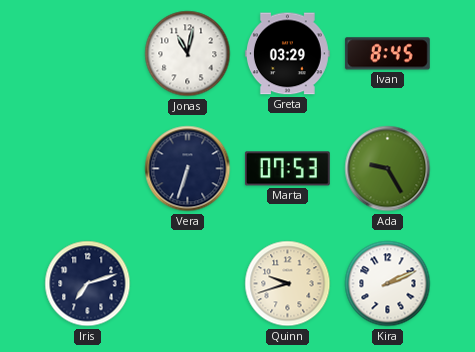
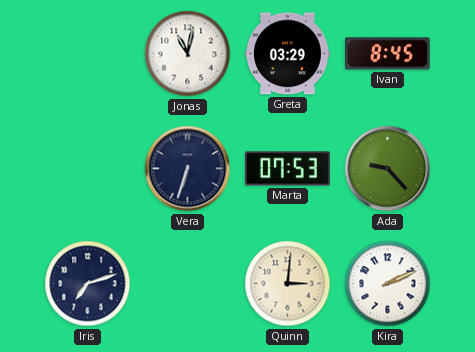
Ada: 9:25 -> 9:23 (388, 169)
Quinn: 9:42 -> 3:01 (288, 284)
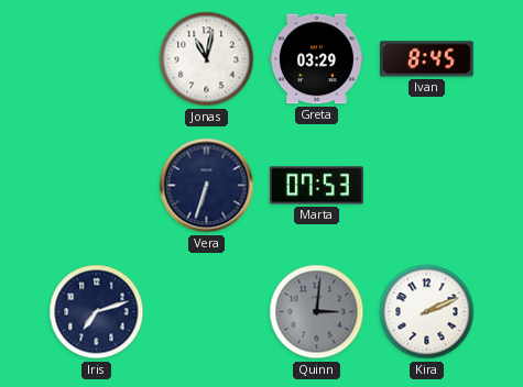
Ada: 9:23 -> none (388, 169)
Quinn dial: cream -> grey (317, 312)
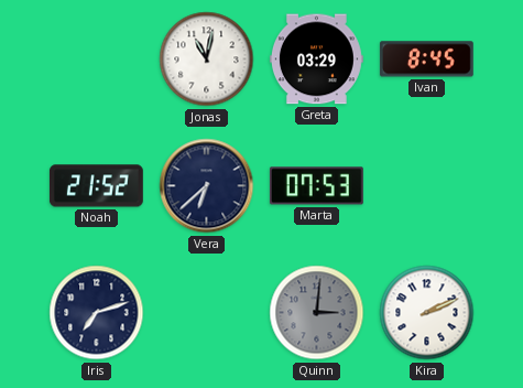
Noah: none -> 21:52 (96, 186)
Vera: 6:33 -> 6:38 (207, 186)
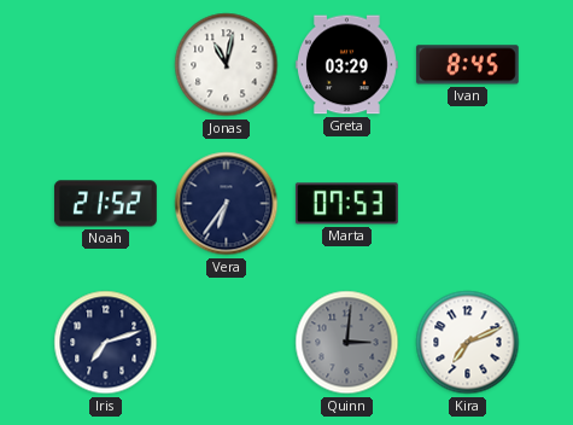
Vera: 6:38 -> 6:36 (227, 204)
Kira: 2:11 -> 7:11 (468, 343)
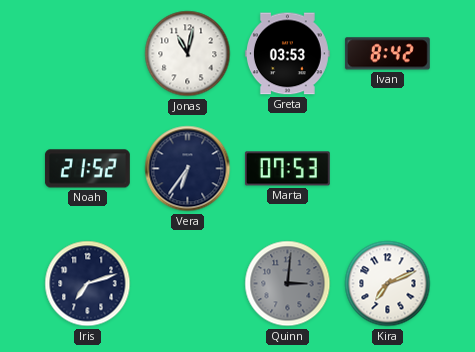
Greta: 03:29 -> 03:53 (287, 54)
Ivan: 8:45 -> 8:42 (387, 54)
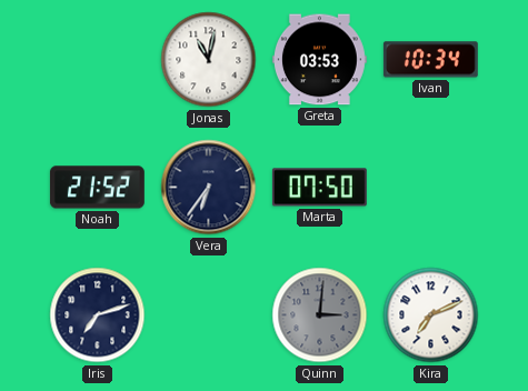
Ivan: 8:42 -> 10:34 (430, 60)
Marta: 07:53 -> 07:50 (319, 188)
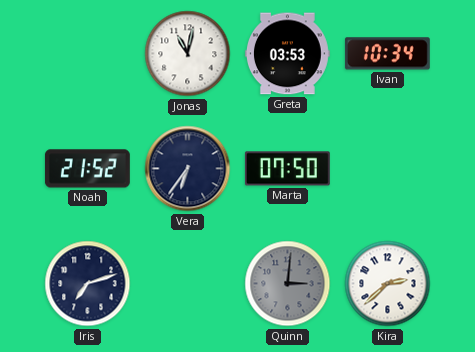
Kira: 7:11 -> 2:38 (388, 284)
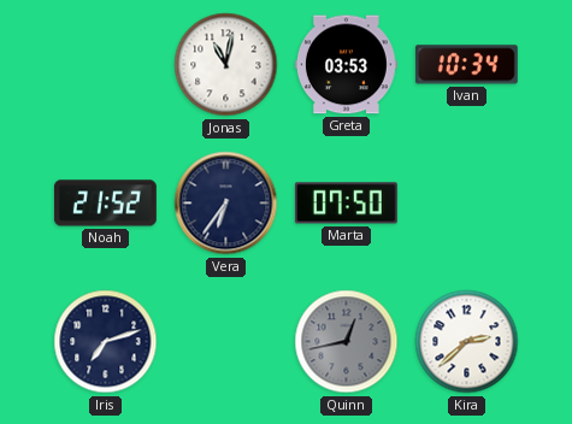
Quinn: 3:01 -> 12:43 (347, 342)
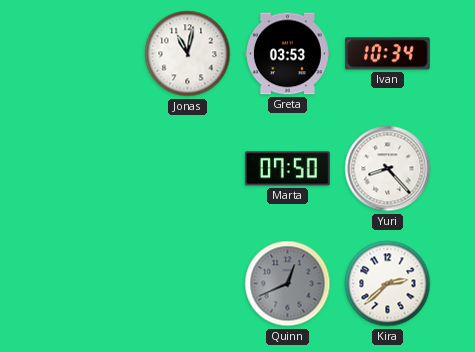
Noah: 21:52 -> none (105, 204)
Vera: 6:36 -> none (226, 204)
Yuri: none -> 8:23 (388, 169)
Iris: 7:12 -> none (106, 342)
Quinn: 12:43 -> 12:41 (288, 284)
